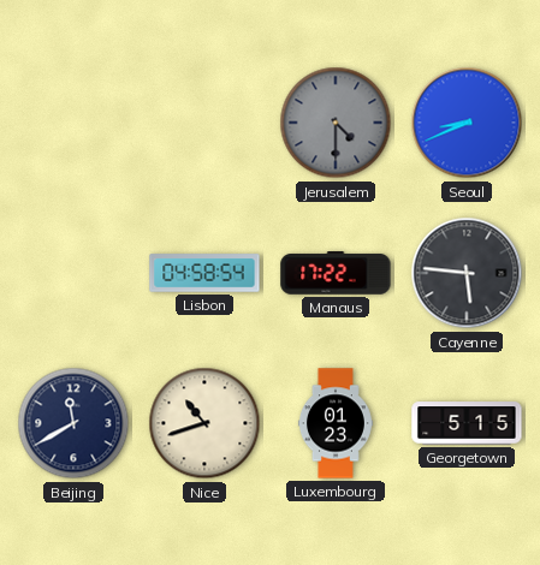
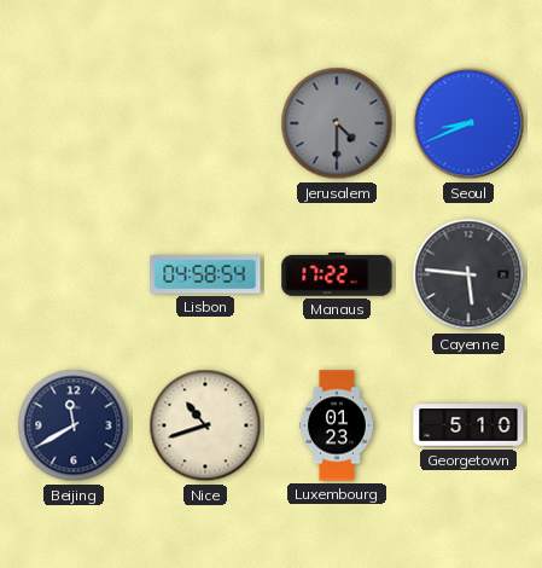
Georgetown: 5:15 -> 5:10 (468, 425)
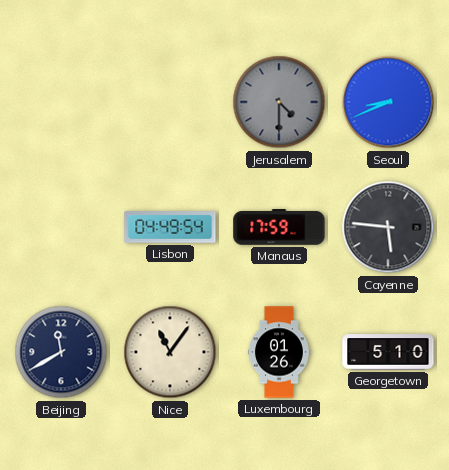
Lisbon: 04:58 -> 04:49 (170, 227)
Manaus: 17:22 -> 17:59 (279, 227)
Nice: 10:42 -> 11:06 (170, 352)
Luxembourg: 01:23 -> 01:26 (279, 352)
